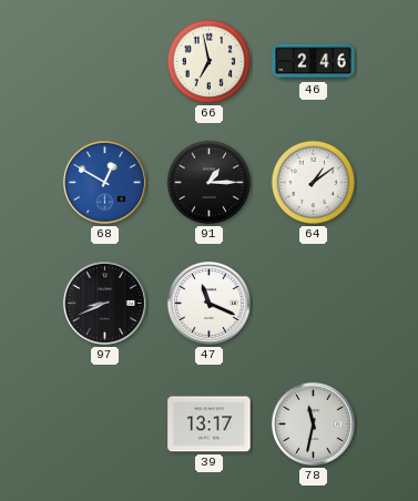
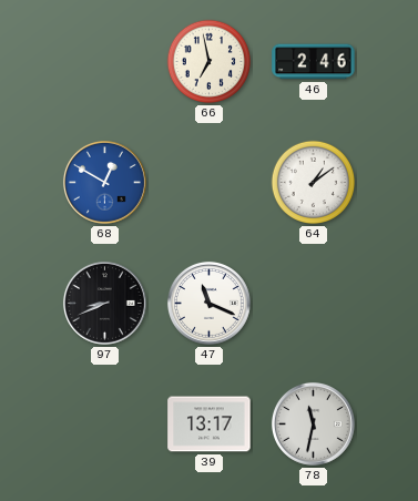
91: 1:15 -> none (210, 183)
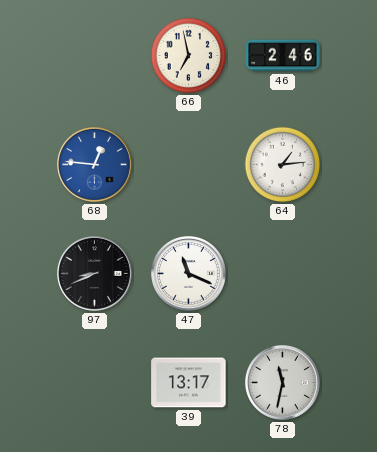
68: 12:50 -> 12:46 (94, 164)
64: 1:09 -> 1:14 (283, 165)
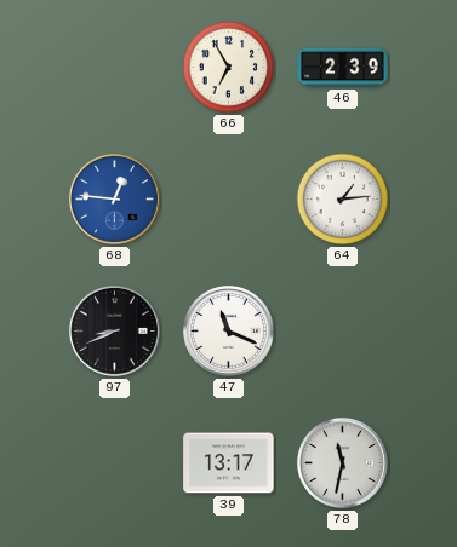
66: 6:58 -> 6:55 (229, 68)
46: 2:46 -> 2:39 (343, 68)
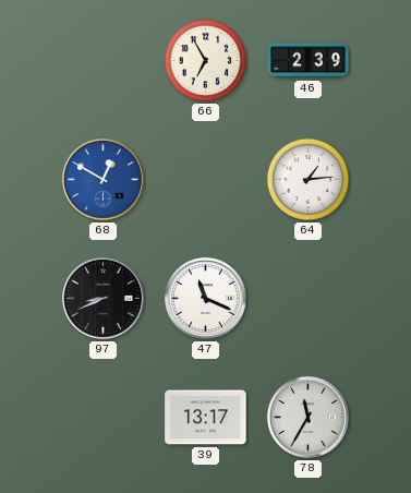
68: 12:46 -> 12:50 (102, 179)
78: 11:32 -> 11:35 (307, 417)
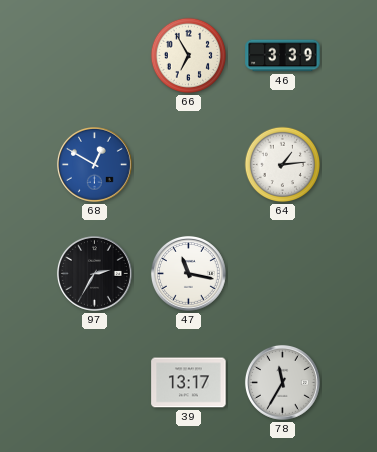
46: 2:39 -> 3:39 (283, 56)
97: 8:41 -> 2:35 (94, 273)
47: 11:19 -> 11:17 (188, 273)
